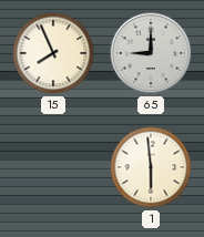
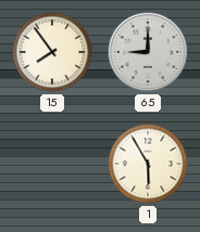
15: 7:56 -> 7:54 (52, 52)
1: 5:59 -> 5:55 (148, 164)
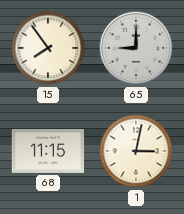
68: none -> 11:15 (48, 151)
1: 5:55 -> 3:02 (136, 151)
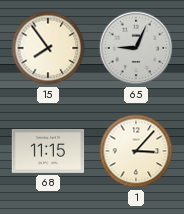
65: 9:00 -> 9:04 (136, 48)
1: 3:02 -> 3:07 (136, 151)
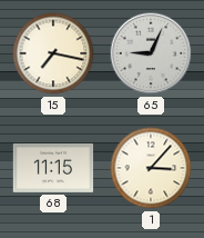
15: 7:54 -> 7:17 (53, 53)
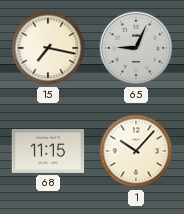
1: 3:07 -> 10:07 (136, 151)
